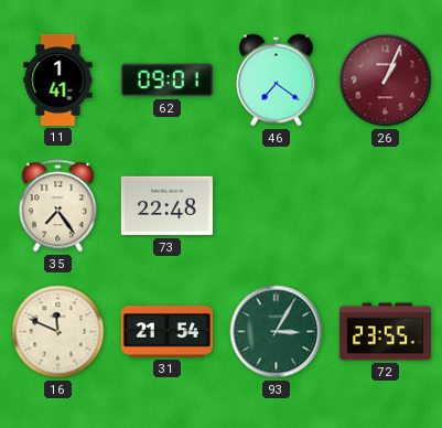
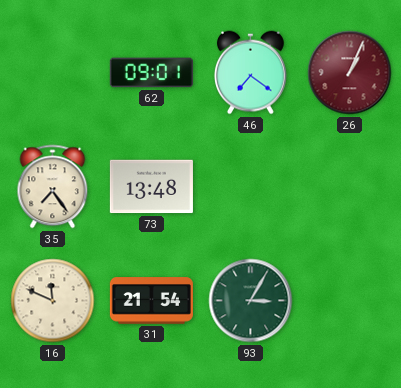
11: 1:41 -> none (58, 79)
73: 22:48 -> 13:48 (151, 187)
72: 23:55 -> none (385, 332)
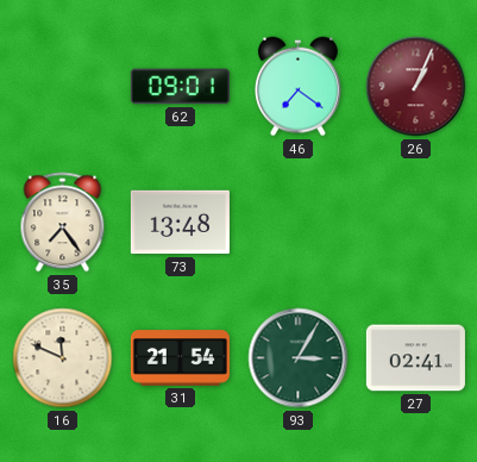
27: none -> 02:41 (415, 358)
